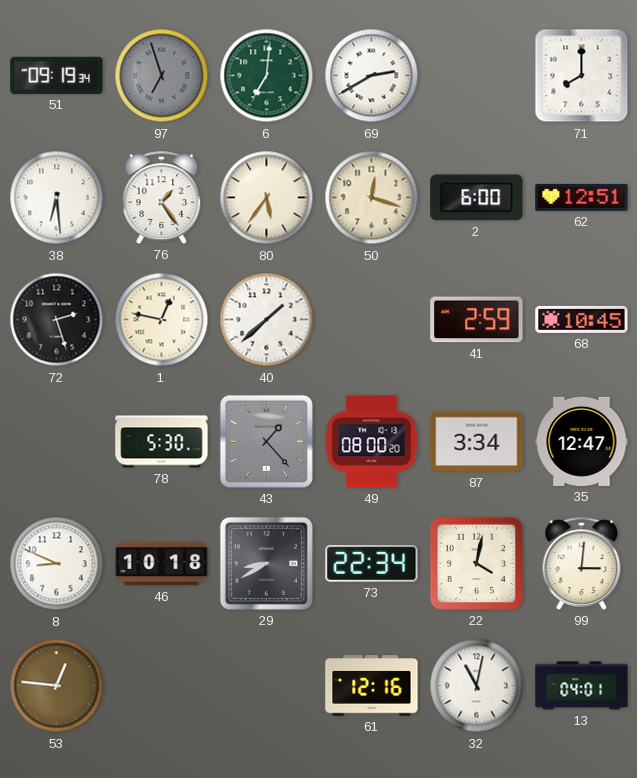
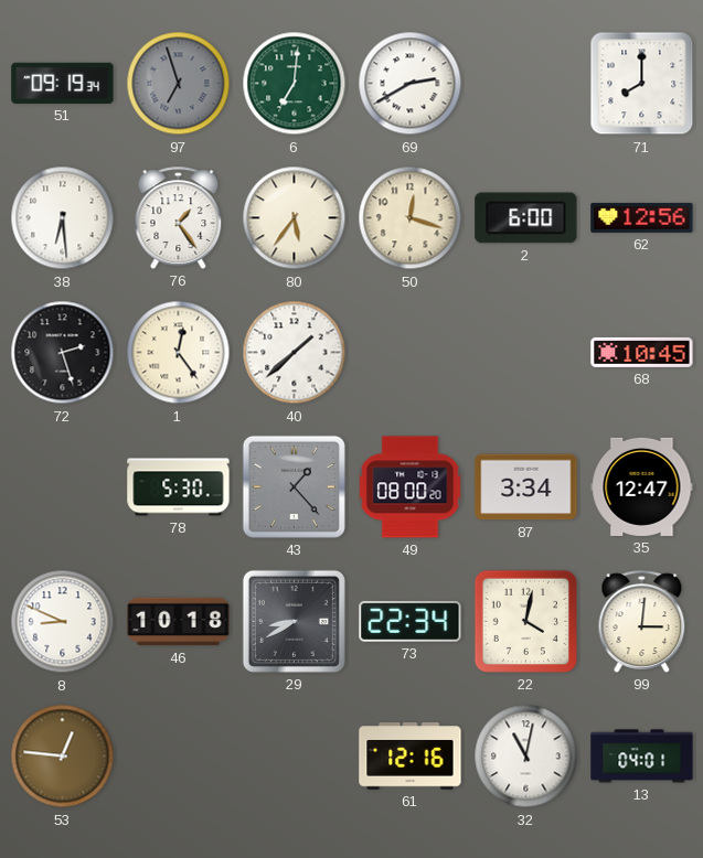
62: 12:51 -> 12:56 (642, 217)
1: 12:47 -> 12:24 (179, 353)
41: 2:59 -> none (477, 320)
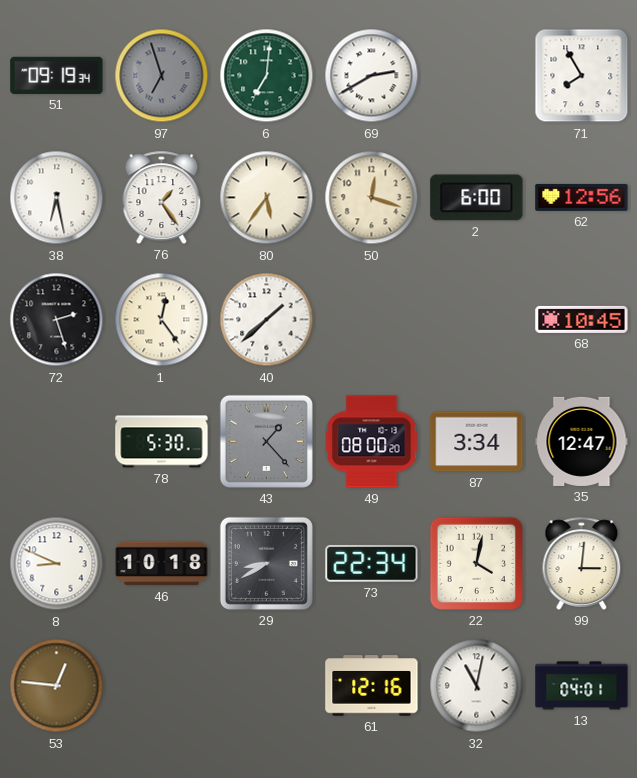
71: 8:00 -> 7:55 (582, 76)
38: 6:29 -> 6:28 (57, 198)
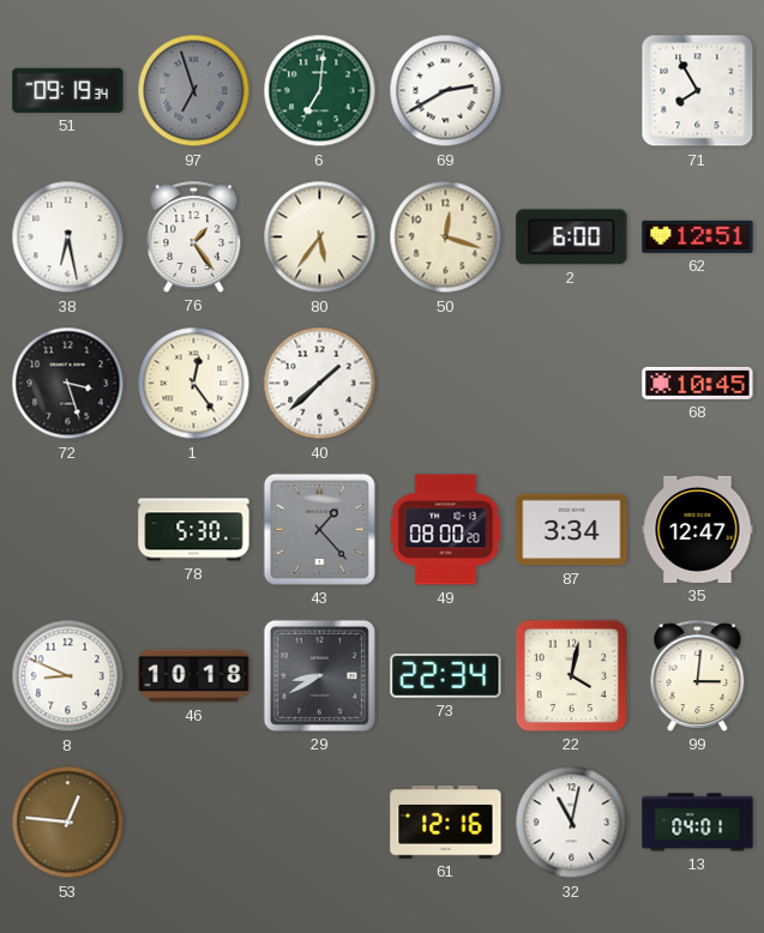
62: 12:56 -> 12:51 (698, 236)
72: 2:27 -> 3:27 (68, 384)
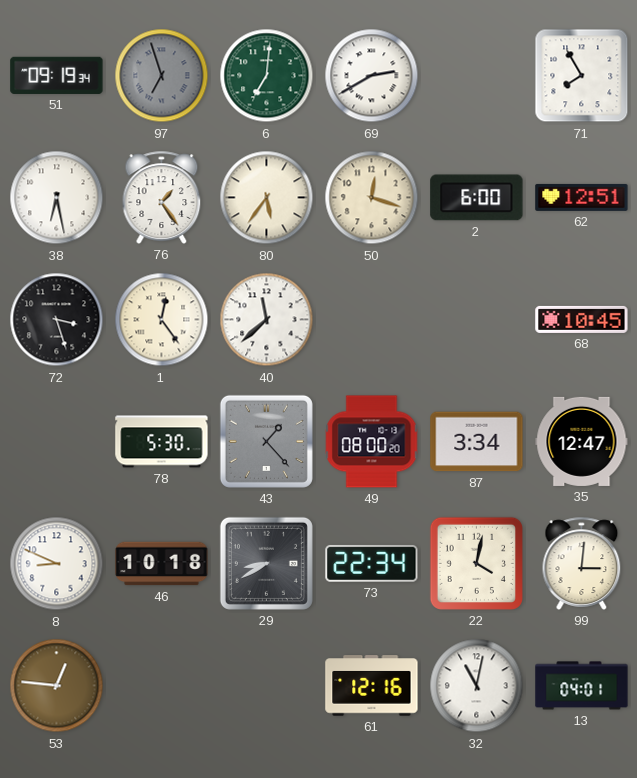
40: 1:38 -> 11:38 (267, 320)
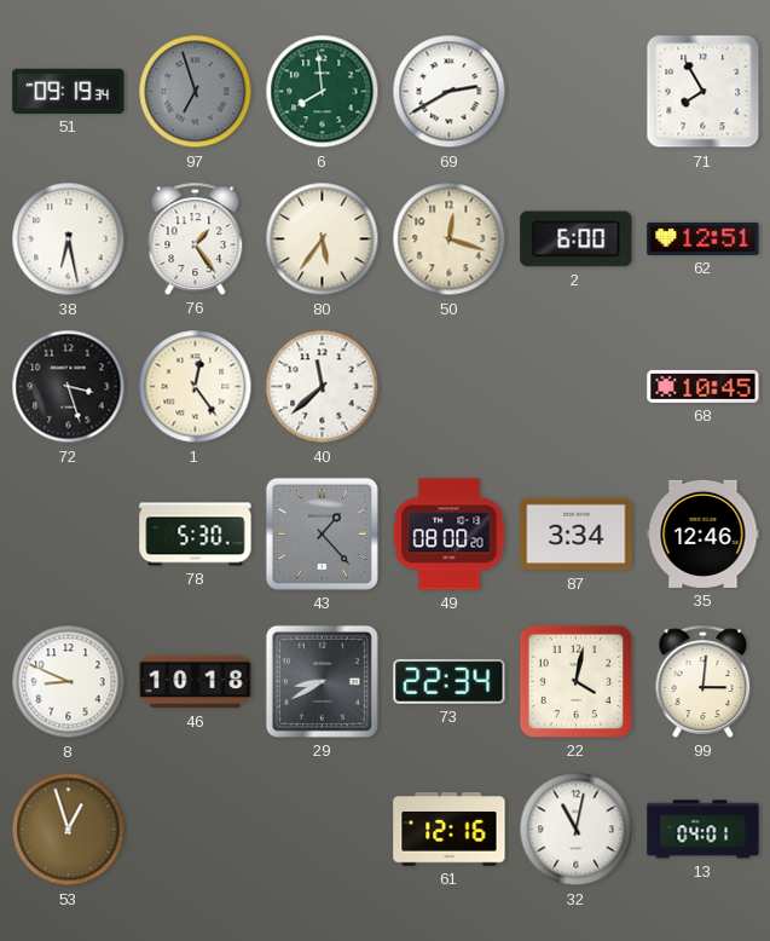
6: 7:01 -> 7:59 (323, 92)
35: 12:47 -> 12:46 (704, 533)
53: 12:46 -> 12:57 (69, 830)
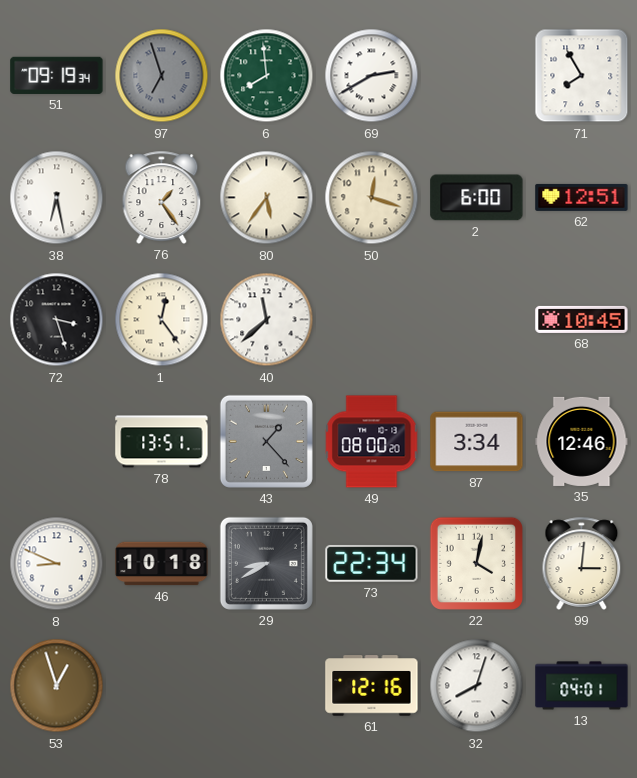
78: 5:30 -> 13:51 (162, 442)
32: 11:02 -> 8:03 (477, 686)
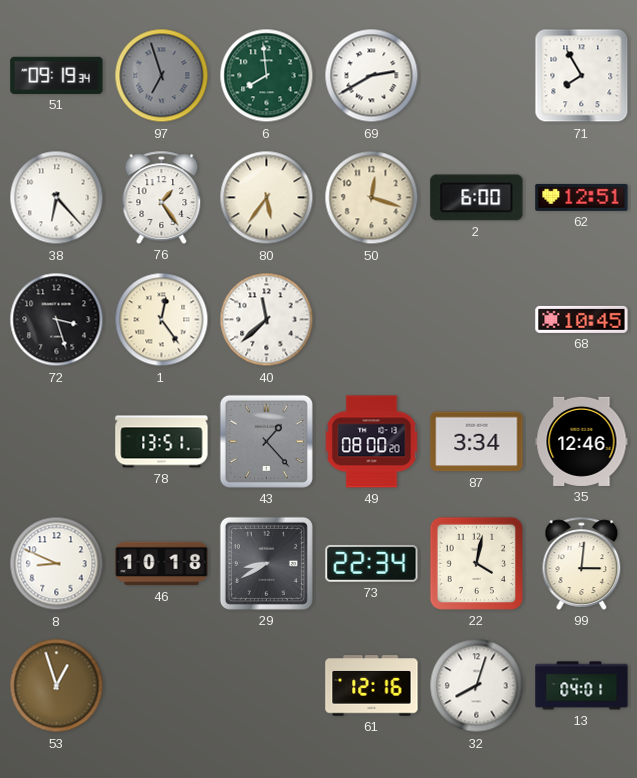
38: 6:28 -> 6:23 (57, 198)
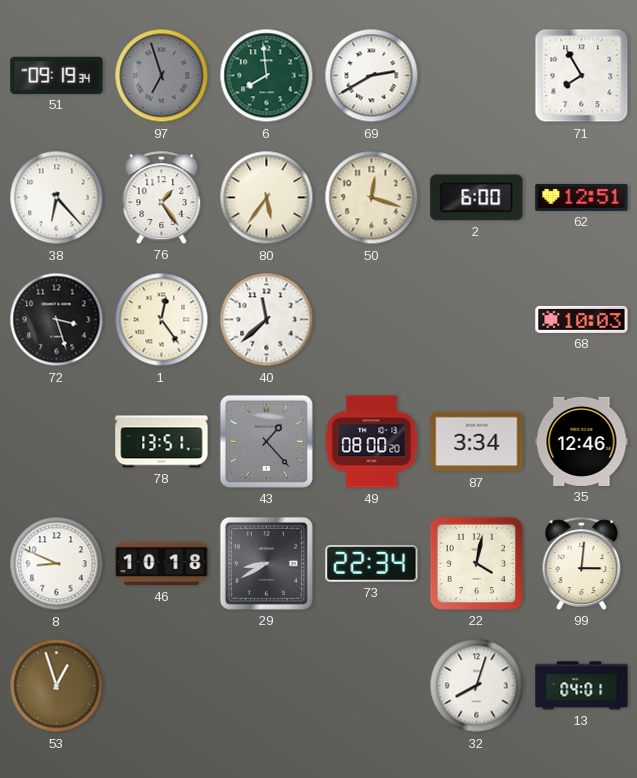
68: 10:45 -> 10:03 (582, 319)
61: 12:16 -> none (372, 686)
